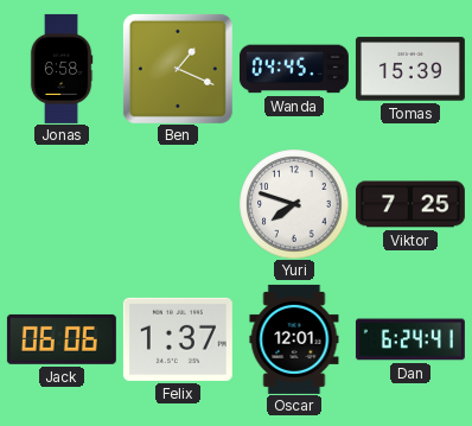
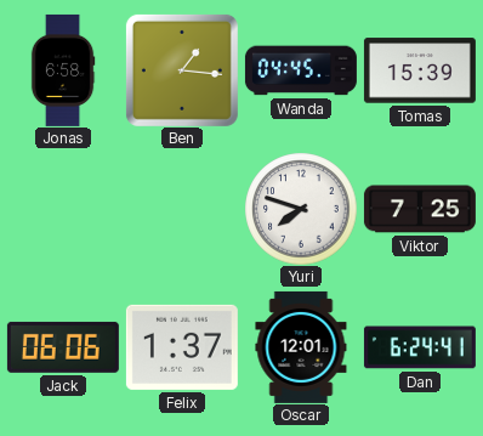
Ben: 1:19 -> 1:16 (182, 70)
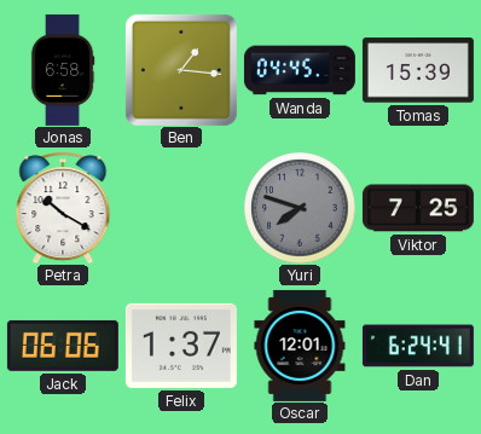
Petra: none -> 10:20 (63, 208)
Yuri dial: white -> grey (300, 208)
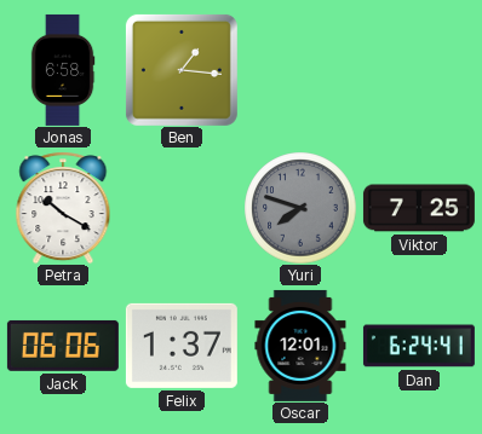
Wanda: 04:45 -> none (300, 70)
Tomas: 15:39 -> none (418, 70)
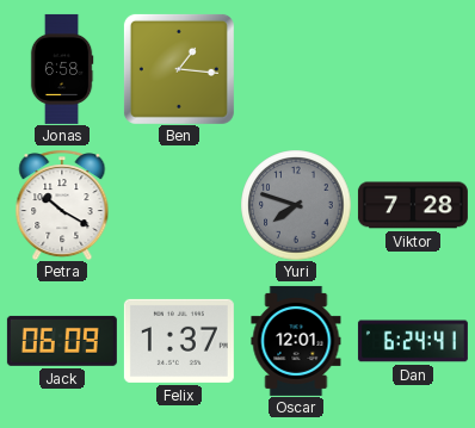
Viktor: 7:25 -> 7:28 (413, 205)
Jack: 06:06 -> 06:09 (62, 341)
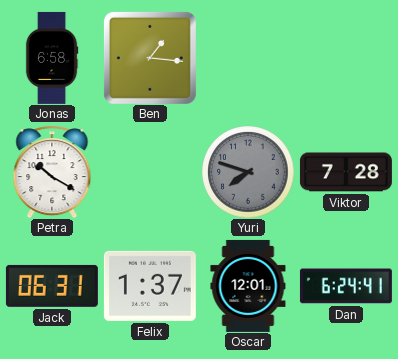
Jack: 06:09 -> 06:31 (52, 286)
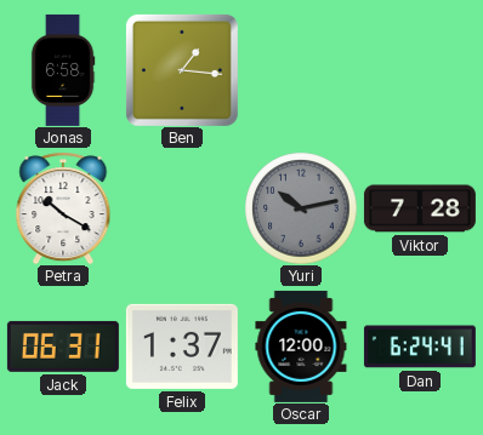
Yuri: 7:48 -> 10:13 (301, 208)
Oscar: 12:01 -> 12:00 (301, 347)
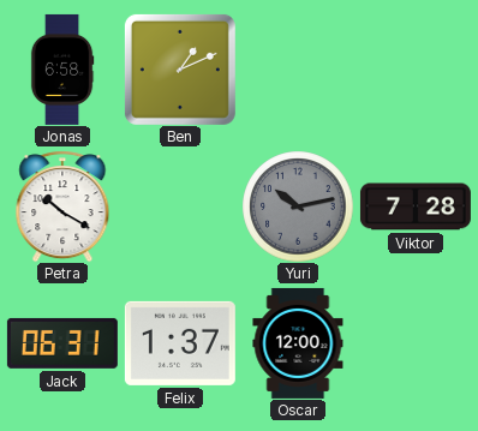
Ben: 1:16 -> 1:11 (180, 70)
Dan: 6:24 -> none (420, 347)
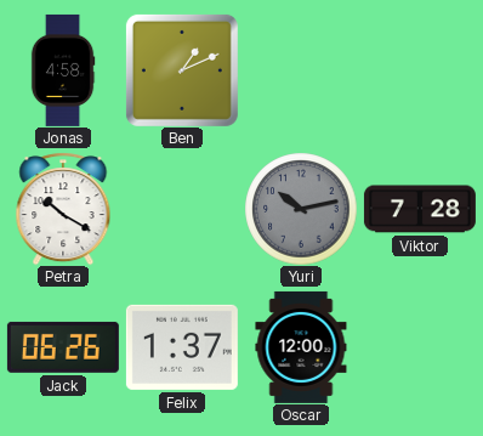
Jonas: 6:58 -> 4:58 (63, 70)
Jack: 06:31 -> 06:26 (63, 347)
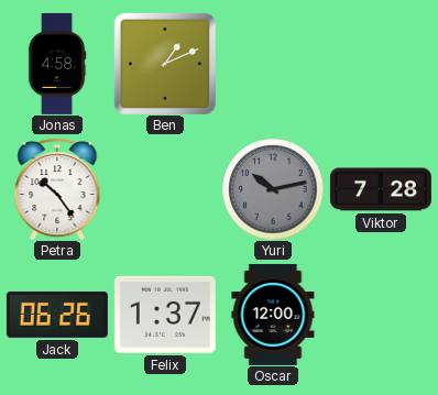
Petra: 10:20 -> 10:24 (57, 189)
